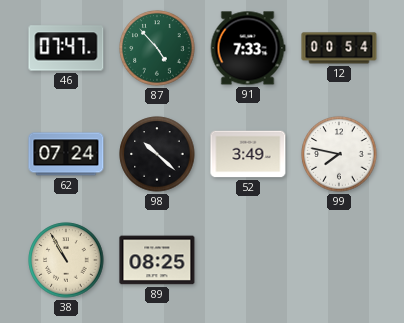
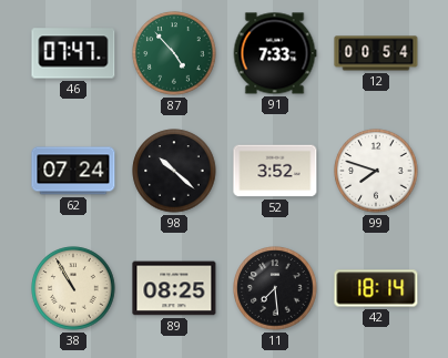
52: 3:49 -> 3:52 (275, 171)
99: 7:47 -> 7:48 (376, 171)
11: none -> 7:29 (275, 288)
42: none -> 18:14 (376, 288)
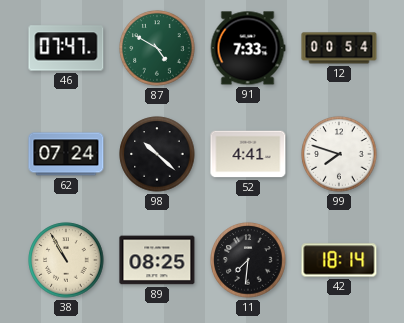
87: 4:53 -> 4:50 (157, 48)
52: 3:52 -> 4:41 (248, 154)
11: 7:29 -> 7:31 (248, 260)
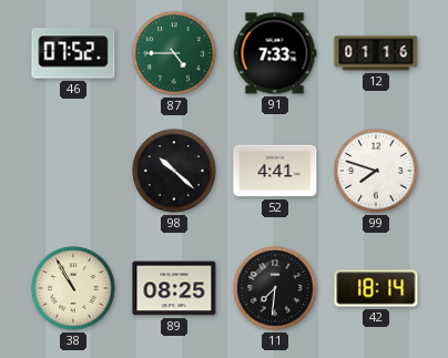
46: 07:47 -> 07:52 (73, 53)
87: 4:50 -> 4:45 (174, 53)
12: 00:54 -> 01:16 (376, 53)
62: 07:24 -> none (66, 154)
